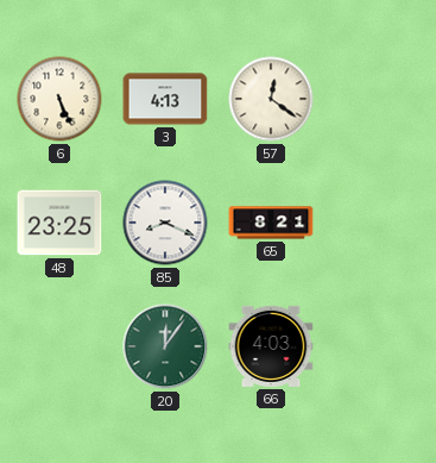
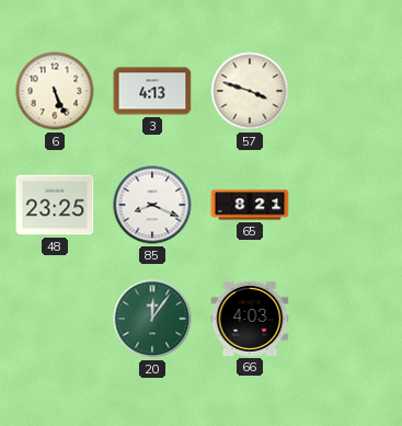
57: 12:21 -> 3:48 (250, 91)
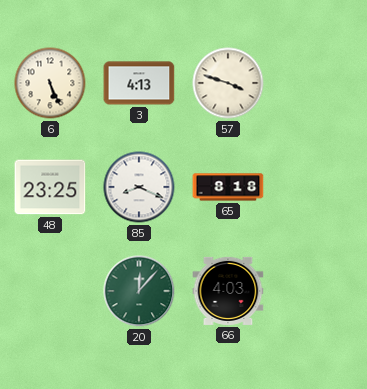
65: 8:21 -> 8:18 (228, 187)
20: 12:06 -> 12:07 (139, 291)
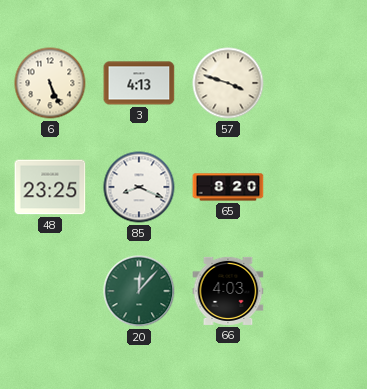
65: 8:18 -> 8:20 (228, 187)
